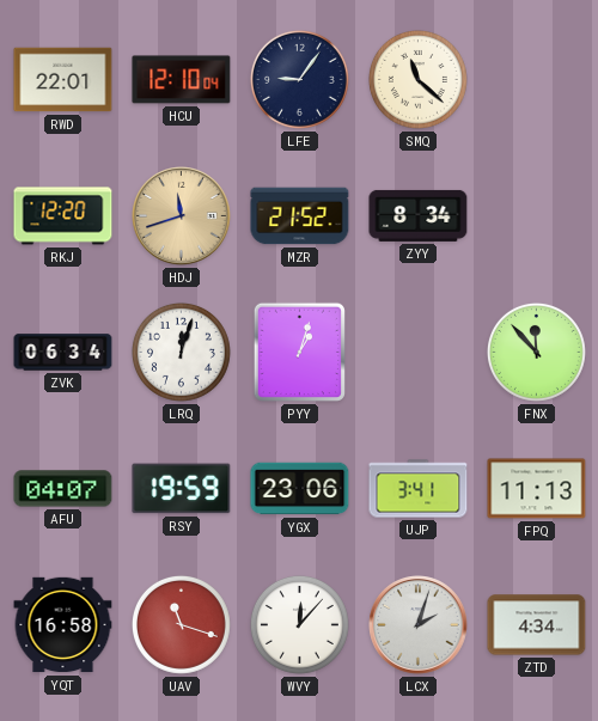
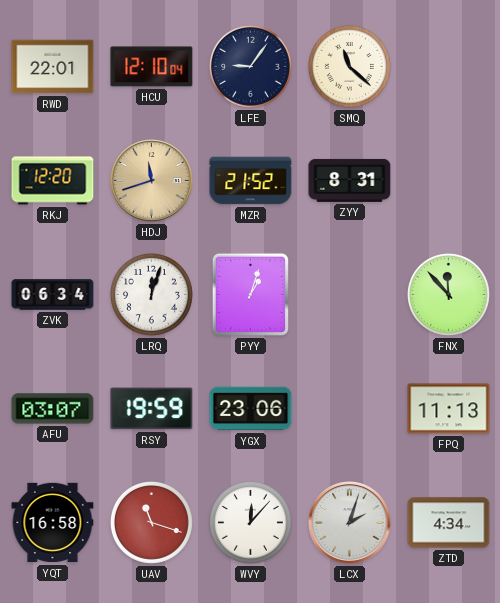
ZYY: 8:34 -> 8:31 (350, 180)
AFU: 04:07 -> 03:07 (53, 409)
UJP: 3:41 -> none (419, 489)
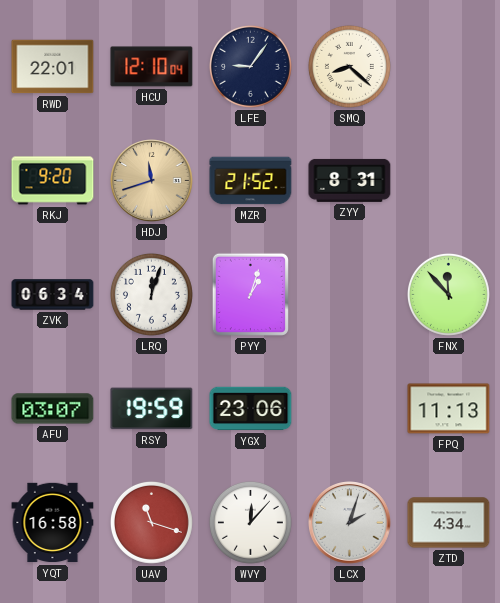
SMQ: 11:22 -> 8:22 (349, 66)
RKJ: 12:20 -> 9:20 (53, 181)
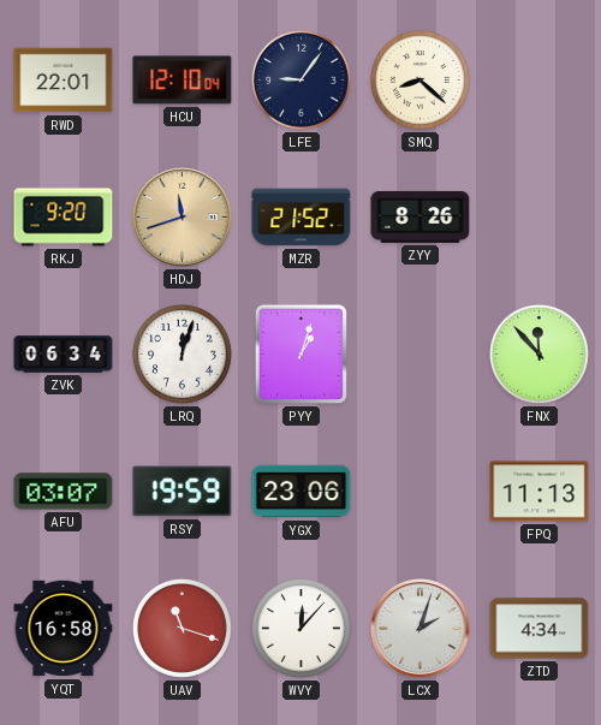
ZYY: 8:31 -> 8:26 (421, 216)
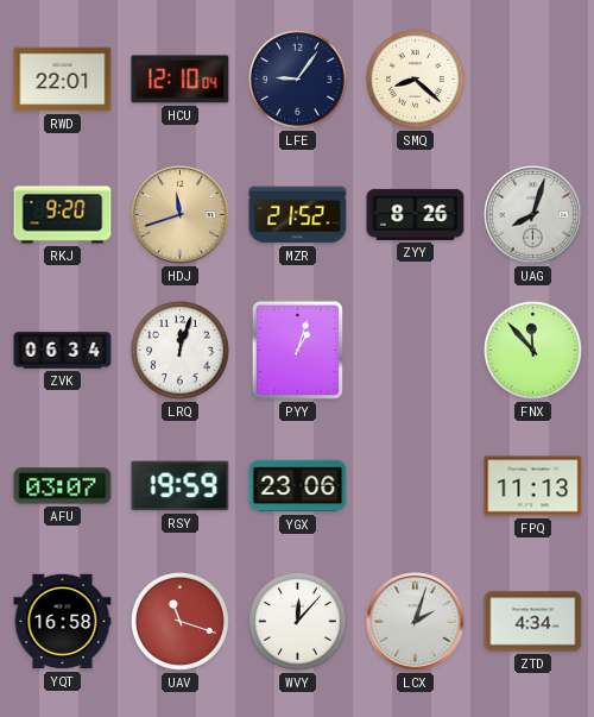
UAG: none -> 8:03 (533, 215)
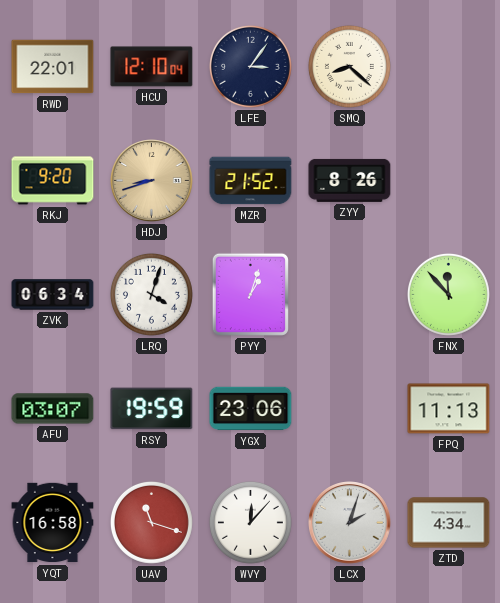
LFE: 9:06 -> 3:06 (250, 66)
HDJ: 11:42 -> 8:42 (152, 181)
UAG: 8:03 -> none (533, 215)
LRQ: 12:03 -> 4:03 (151, 294)
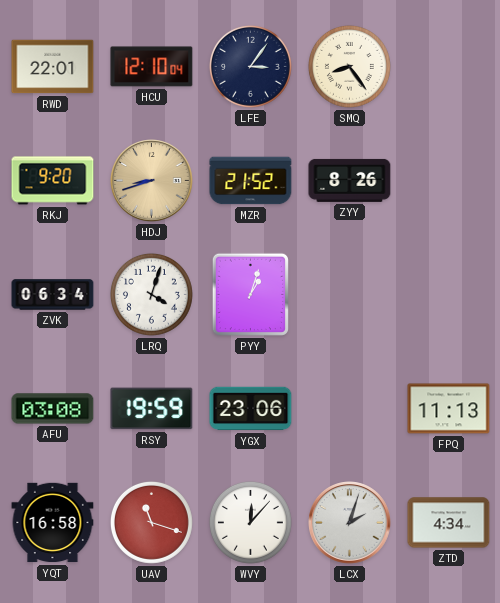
SMQ: 8:22 -> 8:24 (349, 66)
FNX: 11:53 -> none (448, 294)
AFU: 03:07 -> 03:08 (53, 409)
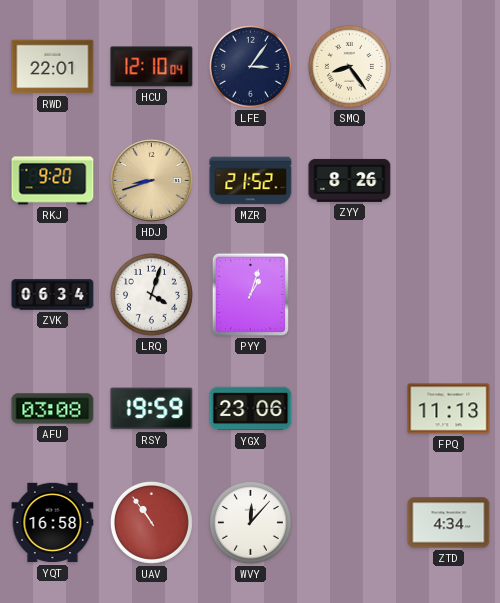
UAV: 11:18 -> 10:54 (151, 522)
LCX: 2:03 -> none (350, 523)
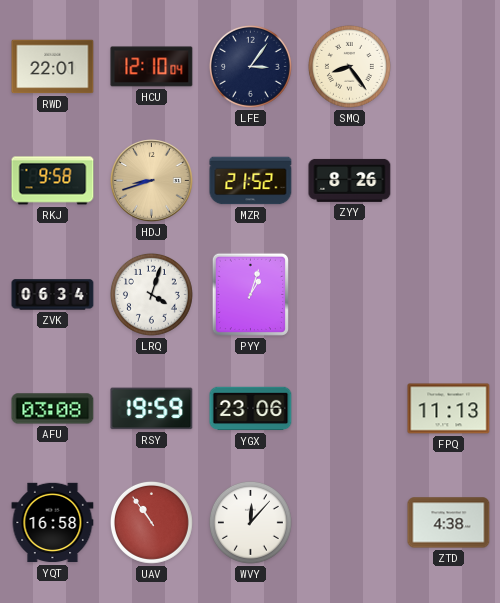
RKJ: 9:20 -> 9:58 (53, 181)
ZTD: 4:34 -> 4:38 (449, 523)
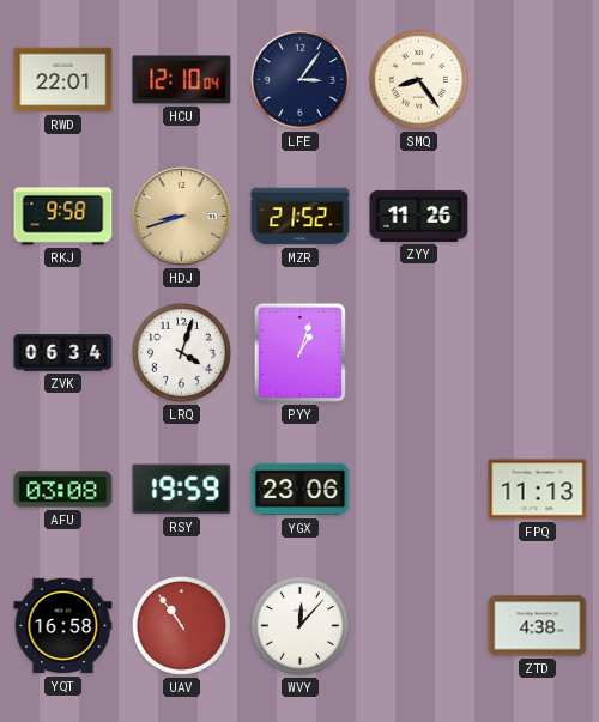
ZYY: 8:26 -> 11:26 (419, 216)
